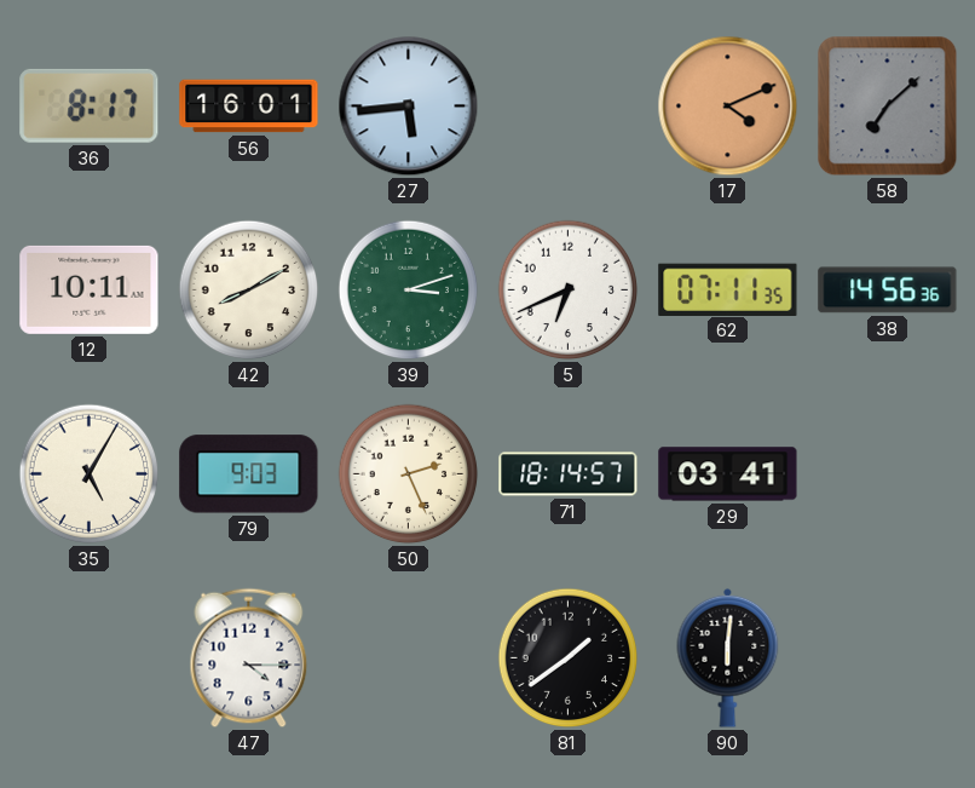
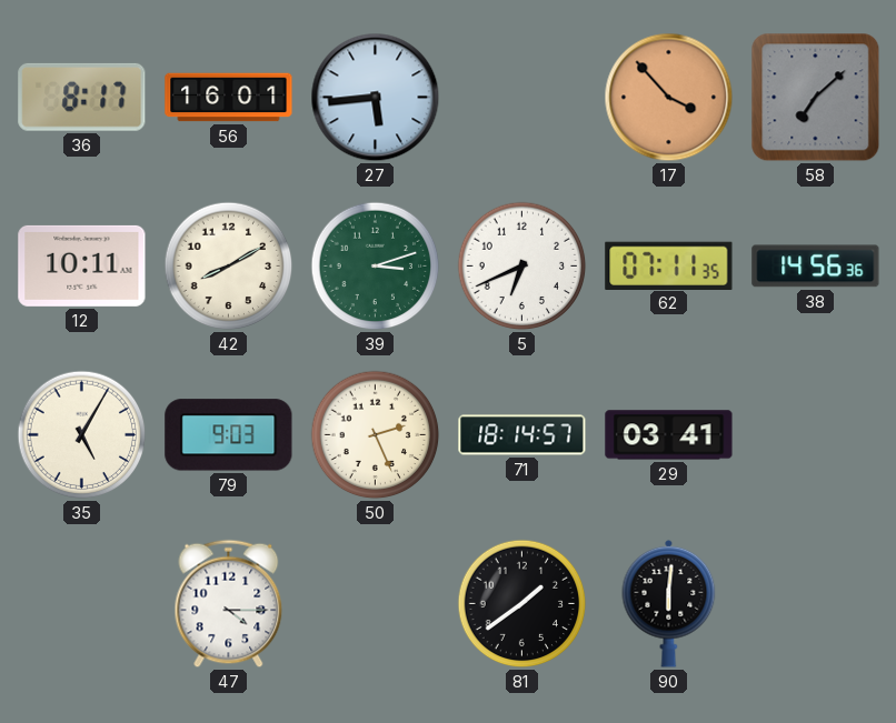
17: 4:11 -> 3:53 (669, 98)
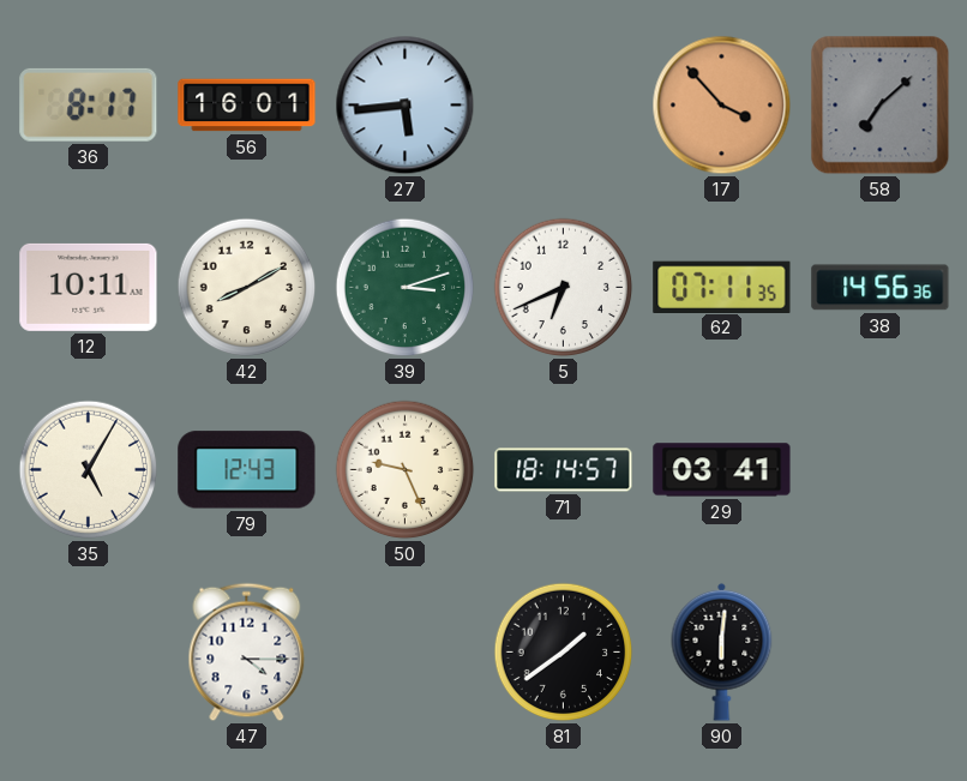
79: 9:03 -> 12:43 (247, 470)
50: 2:26 -> 9:26 (406, 470)
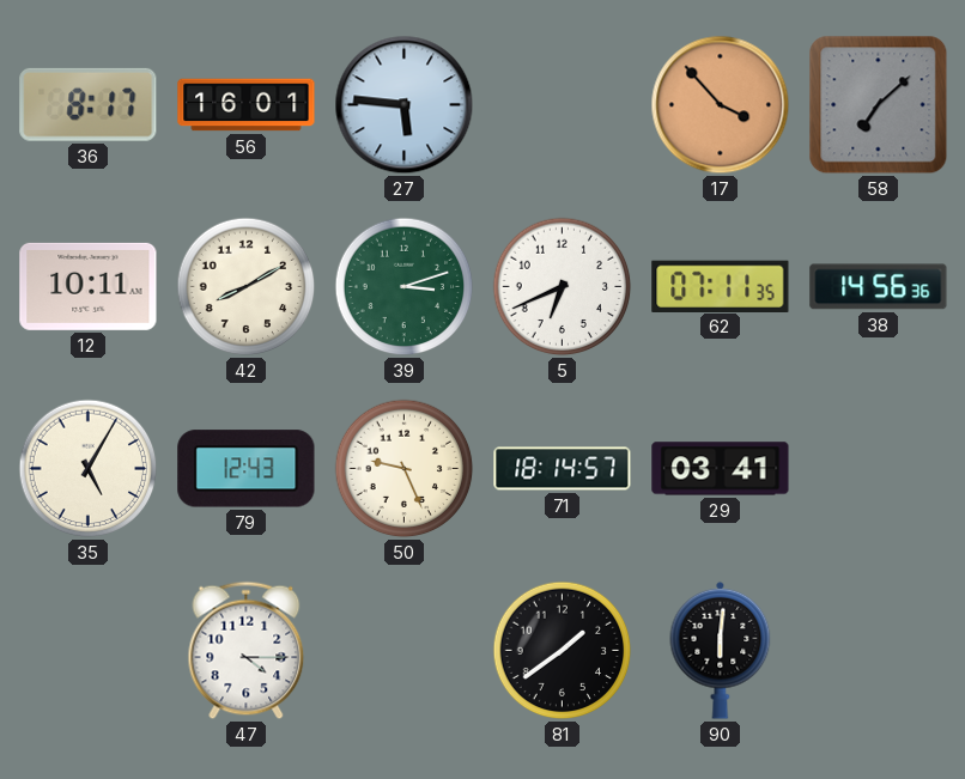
27: 5:44 -> 5:46 (405, 105)
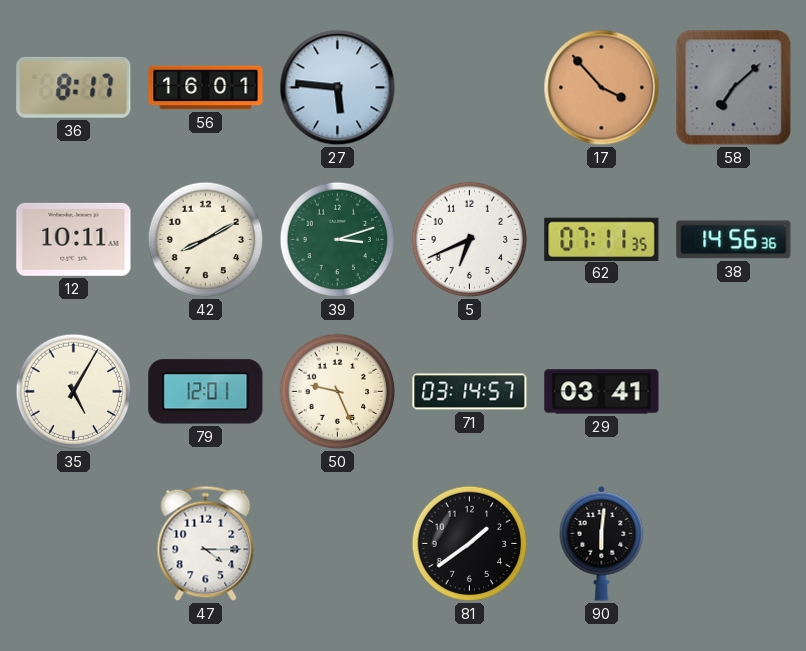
79: 12:43 -> 12:01 (206, 392)
71: 18:14 -> 03:14 (470, 392)
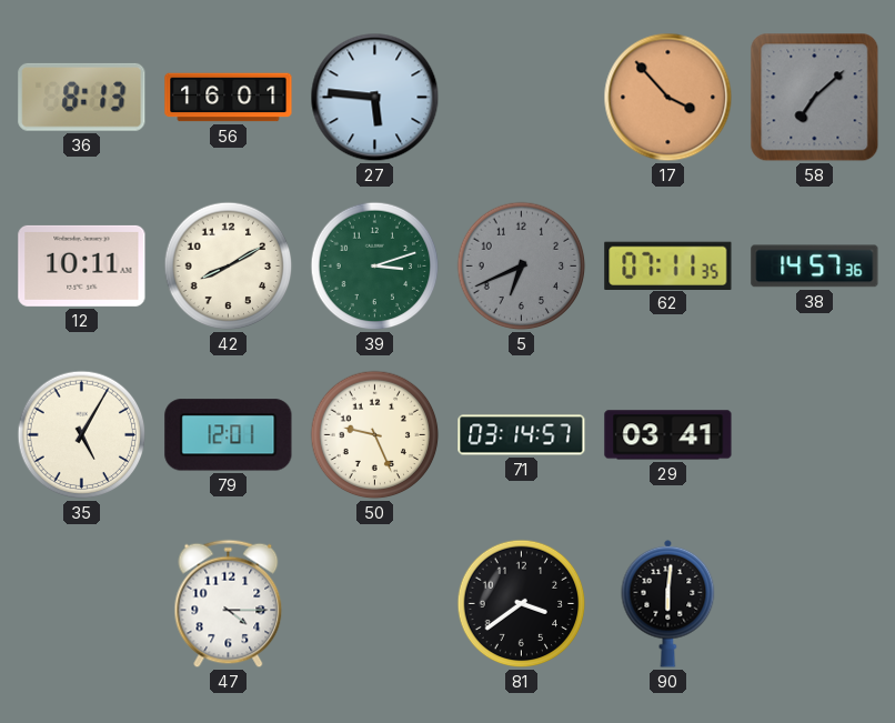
36: 8:17 -> 8:13 (82, 97)
5 dial: white -> grey (522, 267)
38: 14:56 -> 14:57 (815, 267)
81: 1:39 -> 3:39 (522, 604)
